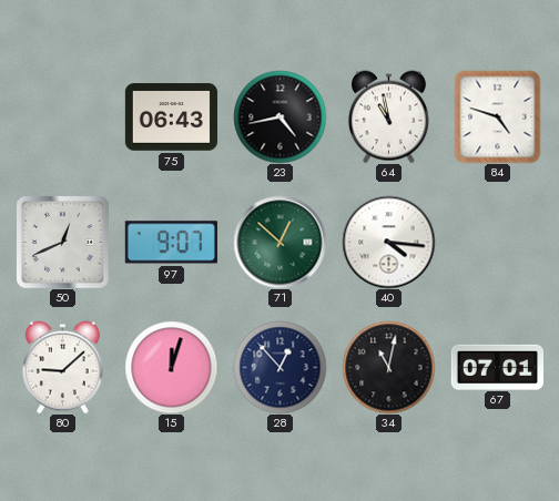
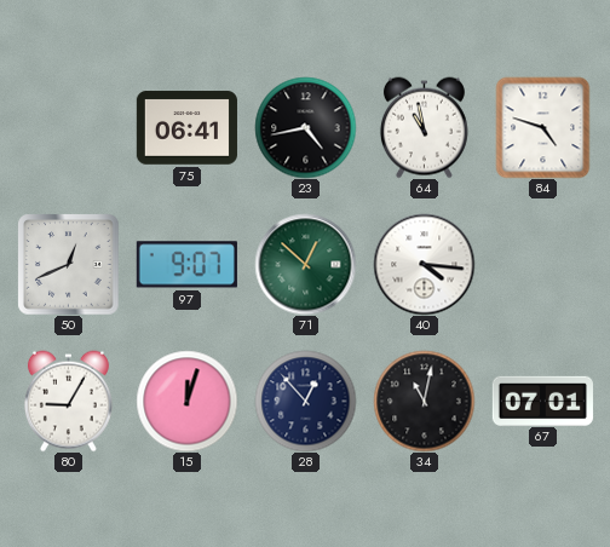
75: 06:43 -> 06:41 (186, 128)
80: 9:08 -> 9:05 (68, 401)
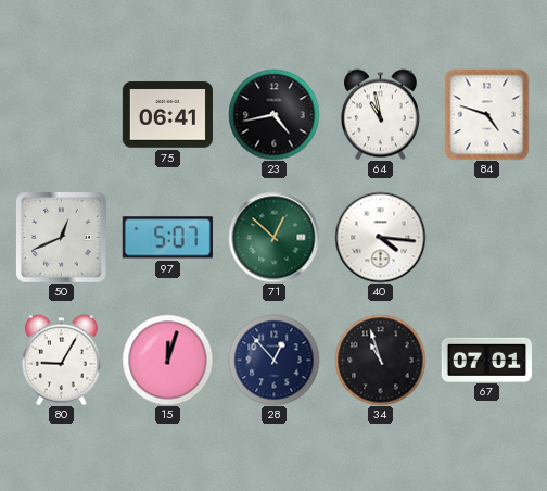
97: 9:07 -> 5:07 (167, 238)
34: 11:02 -> 10:57 (380, 360)
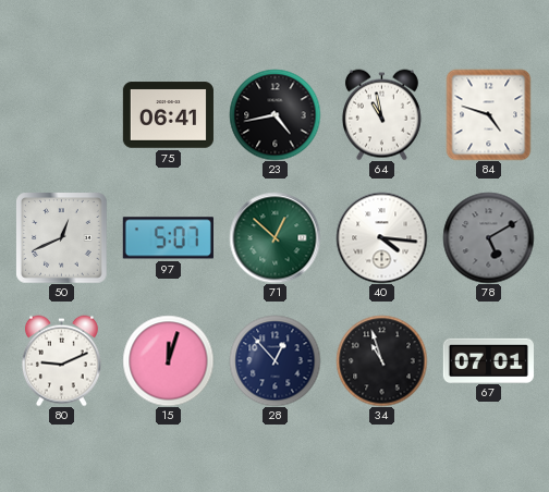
78: none -> 5:10 (488, 237)
80: 9:05 -> 9:11 (61, 360)
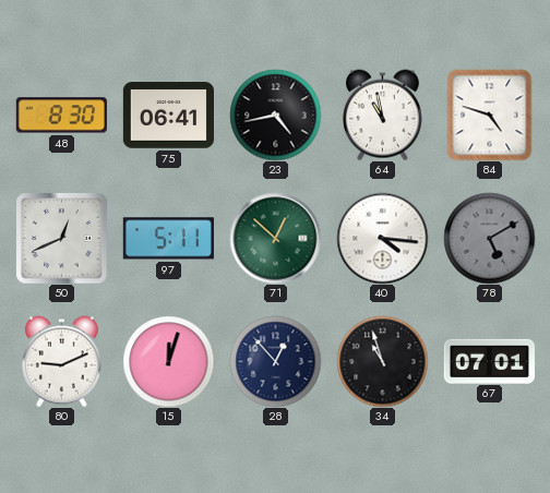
48: none -> 8:30 (61, 116)
97: 5:07 -> 5:11 (168, 239)
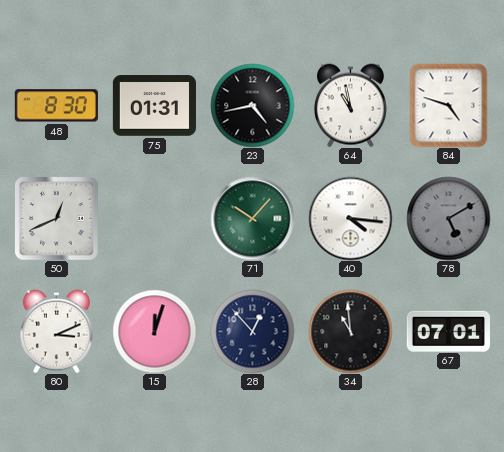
75: 06:41 -> 01:31 (154, 106)
97: 5:11 -> none (168, 239)
71: 12:52 -> 10:07 (252, 218)
80: 9:11 -> 3:11 (56, 331)
34: 10:57 -> 10:59 (350, 331)
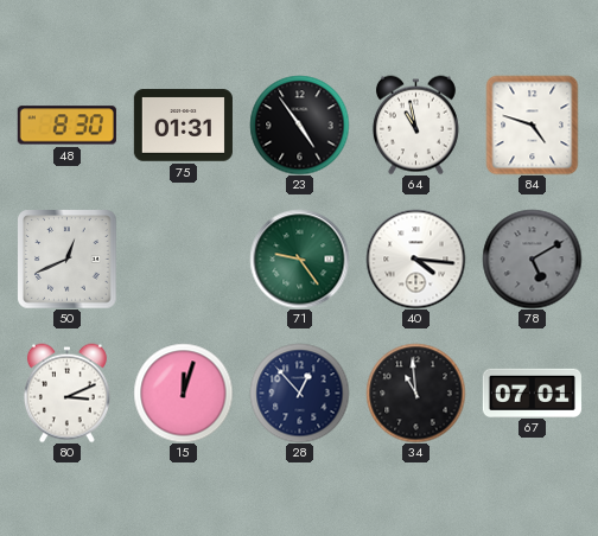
23: 4:43 -> 4:54 (299, 125)
71: 10:07 -> 9:24 (299, 259)
